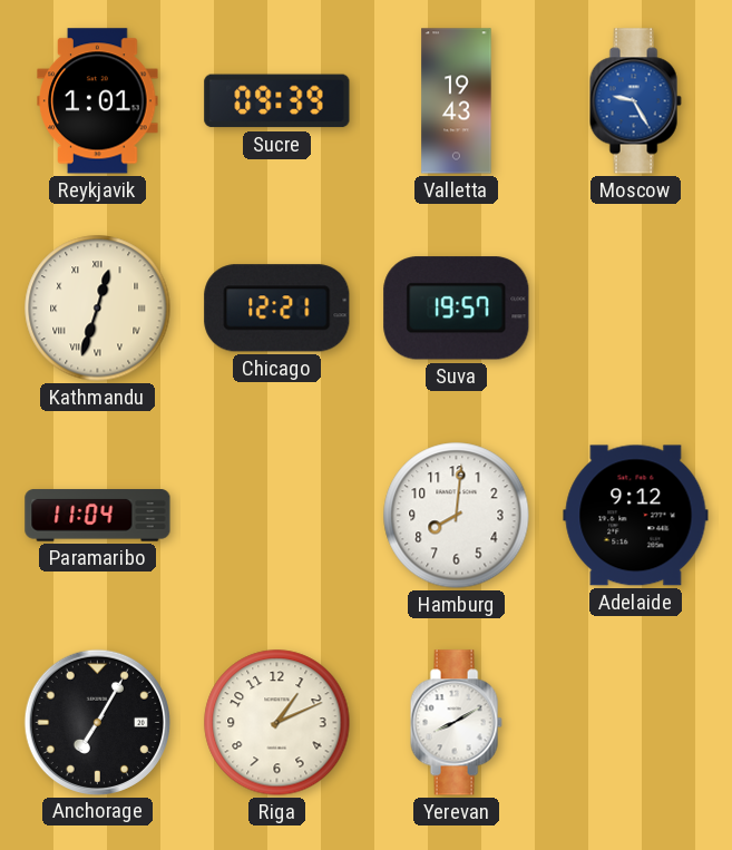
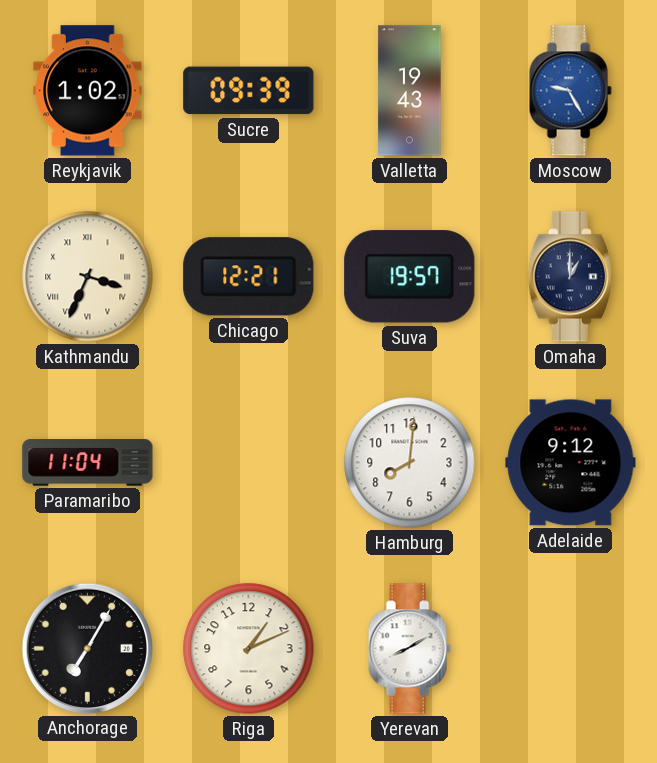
Reykjavik: 1:01 -> 1:02 (88, 91)
Kathmandu: 12:33 -> 3:34 (88, 277)
Omaha: none -> 1:00 (570, 277)
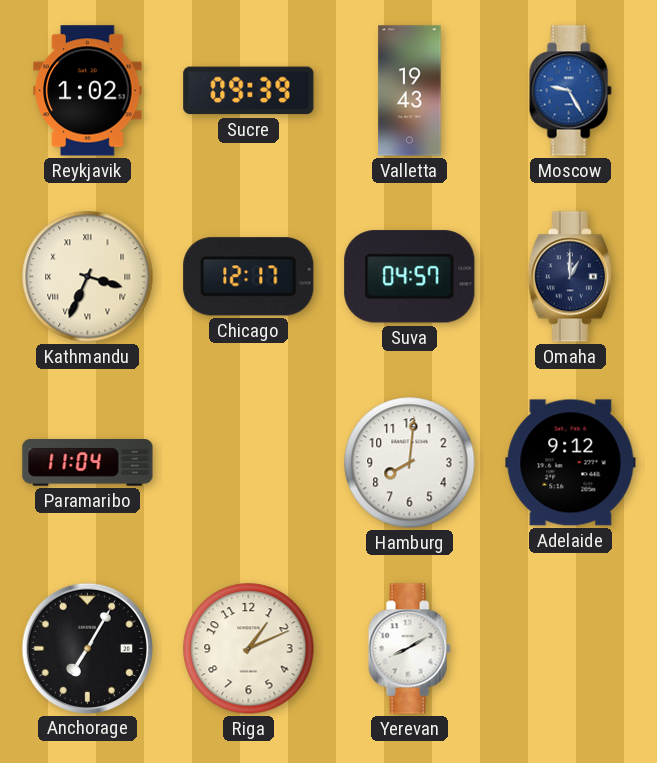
Chicago: 12:21 -> 12:17 (249, 277)
Suva: 19:57 -> 04:57 (410, 277)
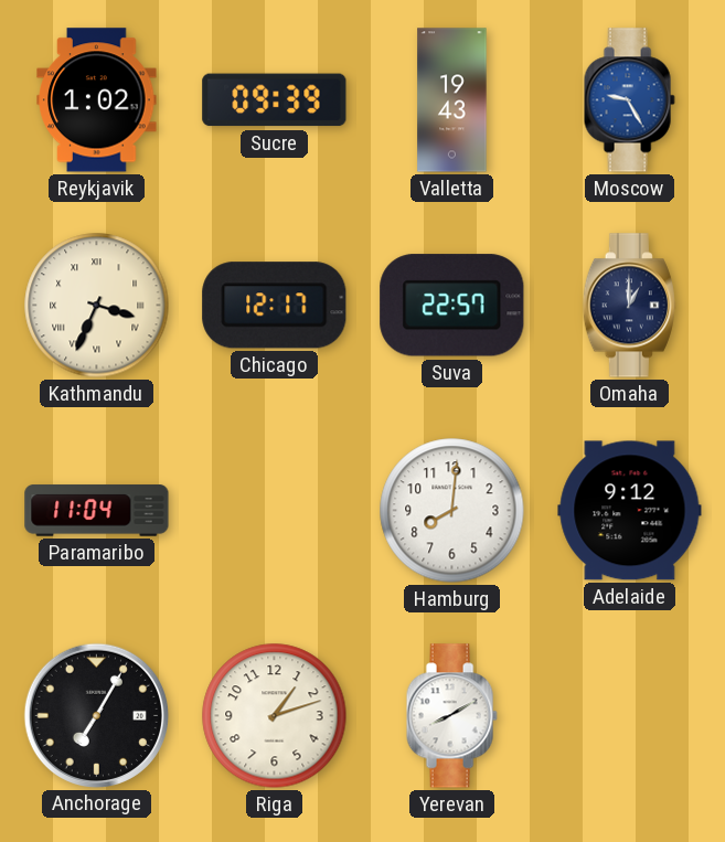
Suva: 04:57 -> 22:57 (452, 306)
Riga: 1:11 -> 1:12 (275, 716)
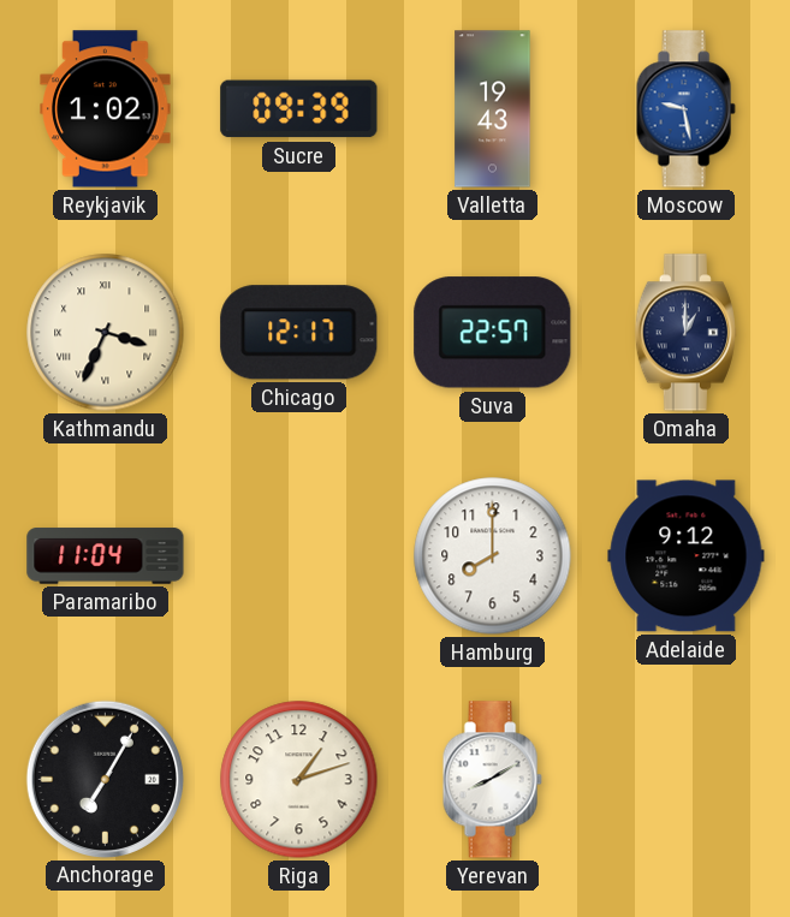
Moscow: 9:25 -> 9:28 (685, 109)
Hamburg: 8:01 -> 8:00 (493, 556)
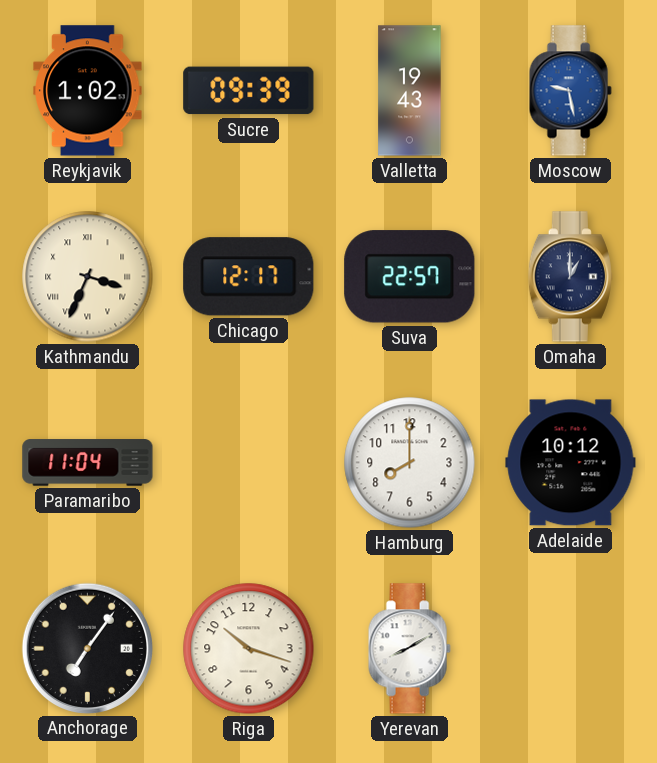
Adelaide: 9:12 -> 10:12 (571, 463)
Anchorage: 7:05 -> 7:06 (87, 648)
Riga: 1:12 -> 10:18 (249, 649)
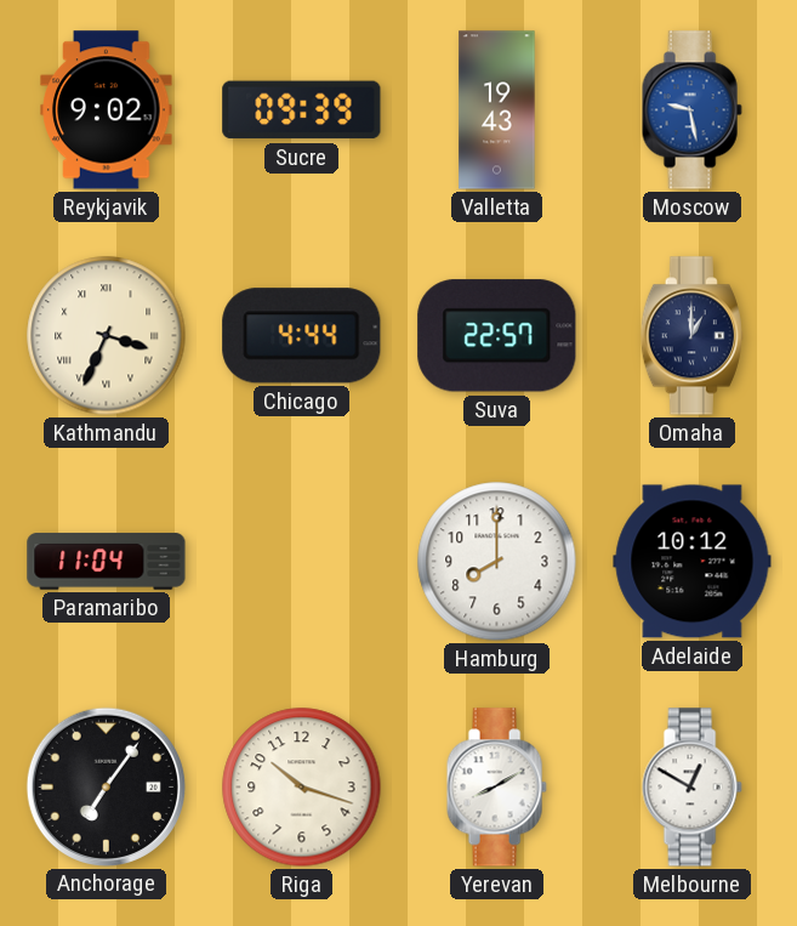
Reykjavik: 1:02 -> 9:02 (107, 110)
Chicago: 12:17 -> 4:44 (302, 336)
Melbourne: none -> 12:50 (691, 788)
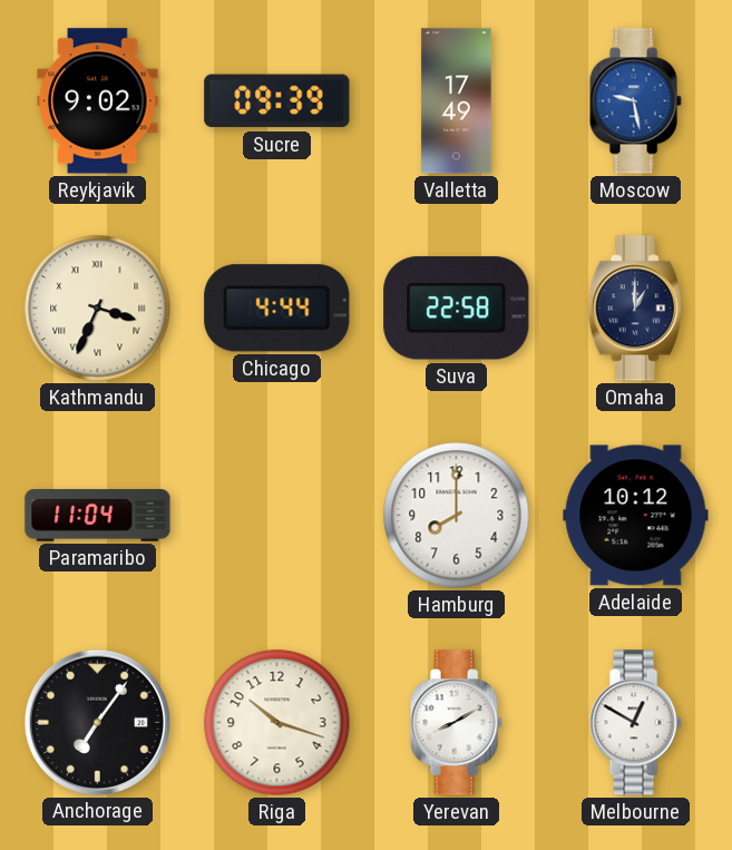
Valletta: 19:43 -> 17:49 (457, 101)
Suva: 22:57 -> 22:58 (457, 309)
